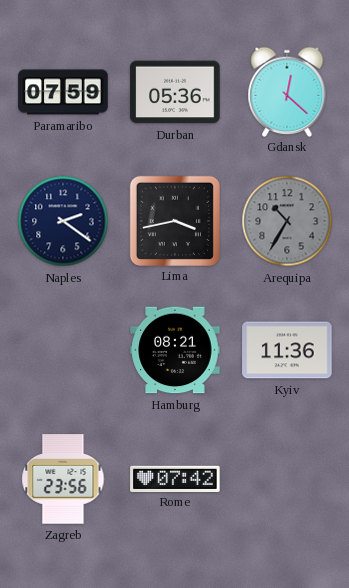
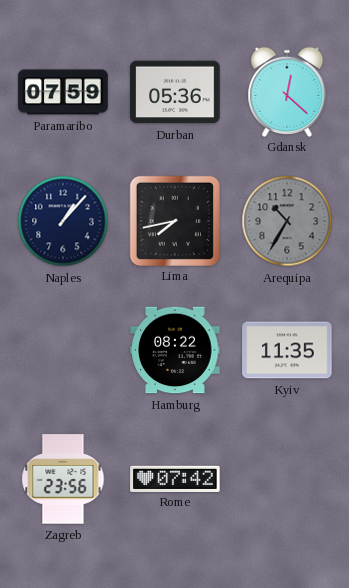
Naples: 2:21 -> 1:07 (63, 221)
Lima: 3:43 -> 7:43 (174, 220)
Hamburg: 08:21 -> 08:22 (175, 350)
Kyiv: 11:36 -> 11:35 (287, 350)
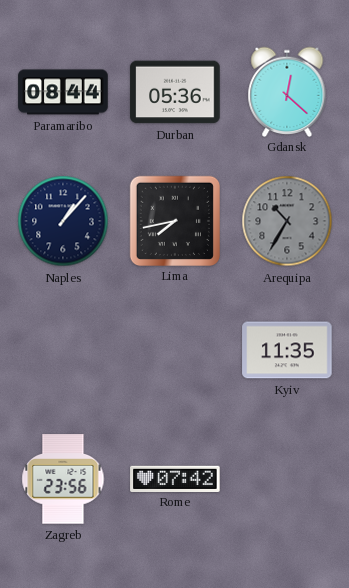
Paramaribo: 07:59 -> 08:44 (63, 92)
Hamburg: 08:22 -> none (175, 350)
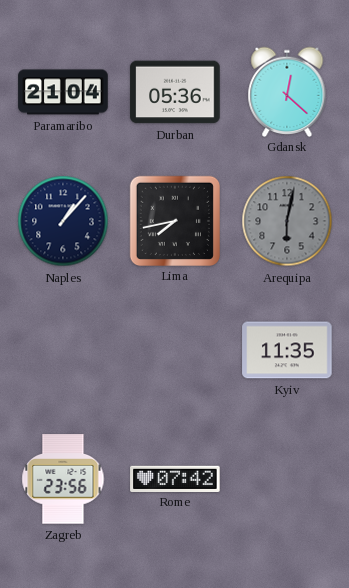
Paramaribo: 08:44 -> 21:04 (63, 92)
Arequipa: 10:35 -> 6:02 (287, 221)
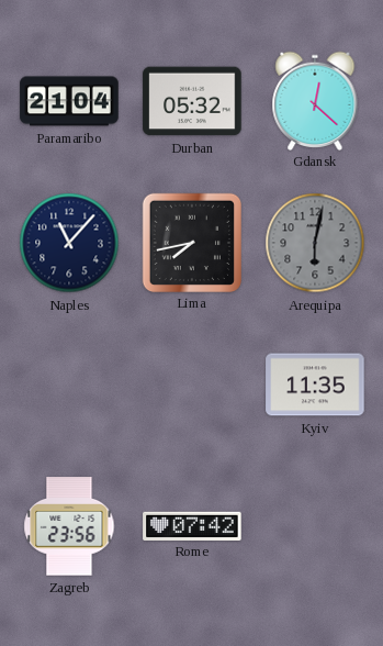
Durban: 05:36 -> 05:32 (192, 101)
Naples: 1:07 -> 11:07 (69, 243)
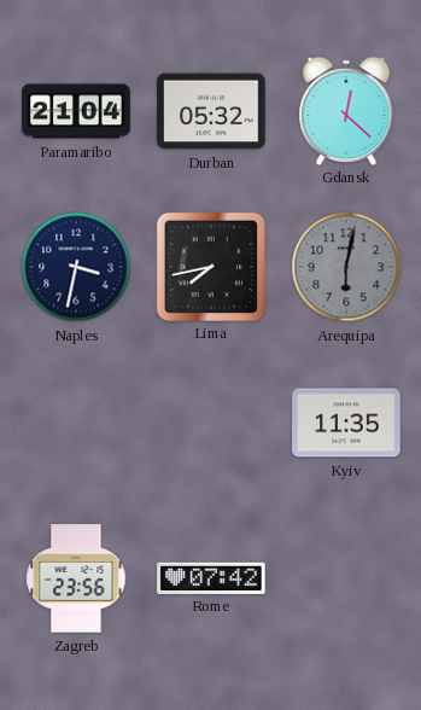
Naples: 11:07 -> 3:32 (76, 267)
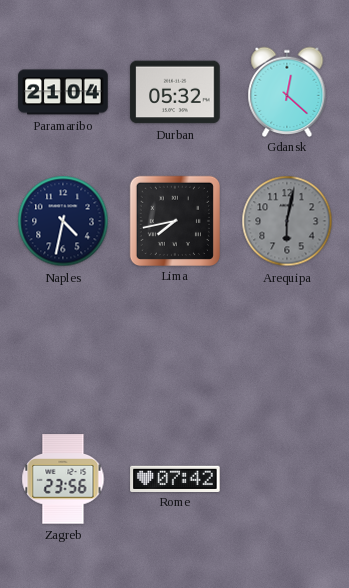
Naples: 3:32 -> 4:32 (63, 221)
Kyiv: 11:35 -> none (346, 423)
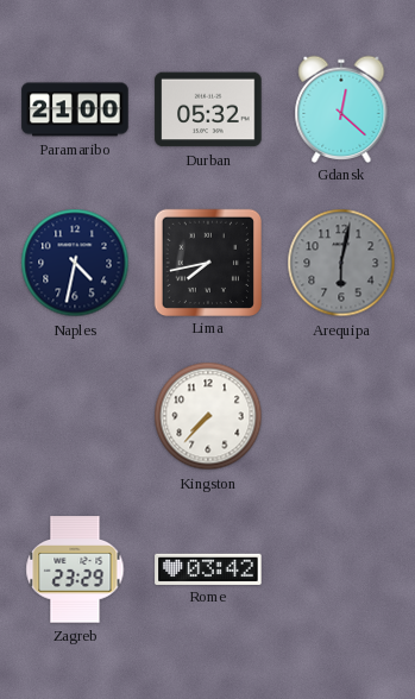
Paramaribo: 21:04 -> 21:00 (75, 109)
Kingston: none -> 7:37 (208, 416)
Zagreb: 23:56 -> 23:29 (75, 569)
Rome: 07:42 -> 03:42 (208, 568)
